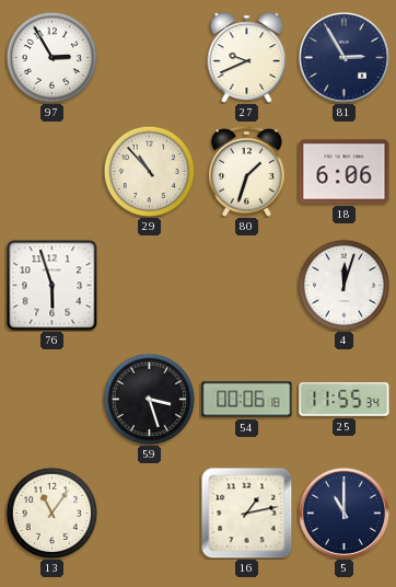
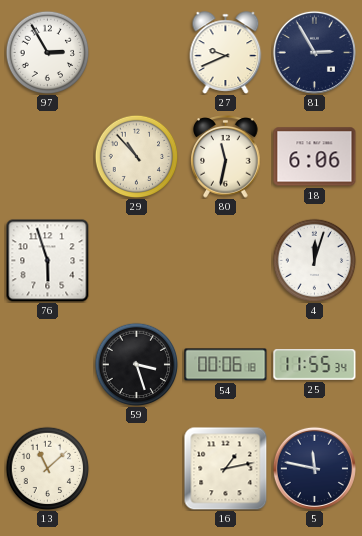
80: 1:33 -> 11:32 (226, 157)
13: 11:06 -> 11:08 (47, 468)
5: 11:00 -> 11:47 (314, 468)
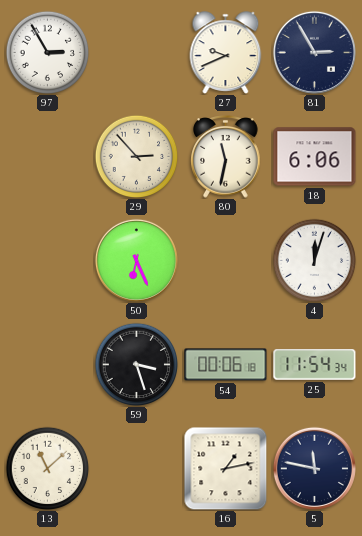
29: 10:53 -> 2:53 (136, 156)
76: 5:57 -> none (47, 260)
50: none -> 6:26 (136, 260)
25: 11:55 -> 11:54 (315, 365)
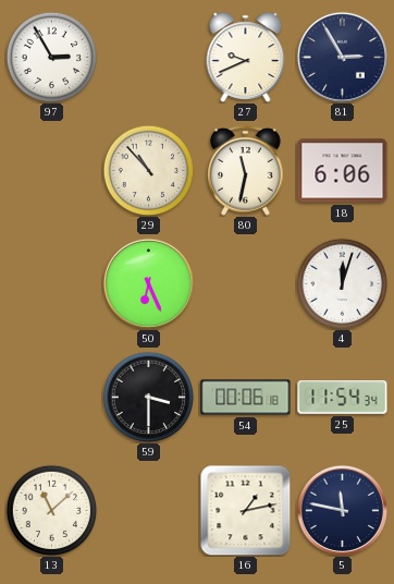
29: 2:53 -> 10:53 (148, 170)
59: 3:27 -> 3:30 (148, 397)
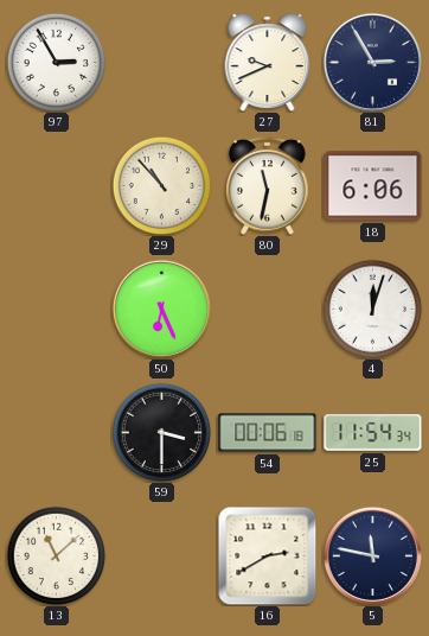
16: 1:13 -> 2:40 (267, 555)
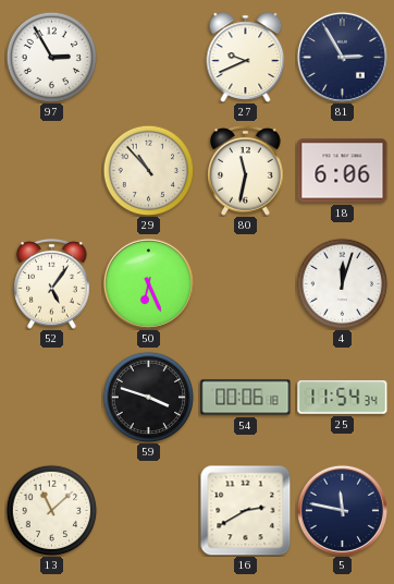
52: none -> 5:06 (52, 284)
59: 3:30 -> 3:48 (148, 397)
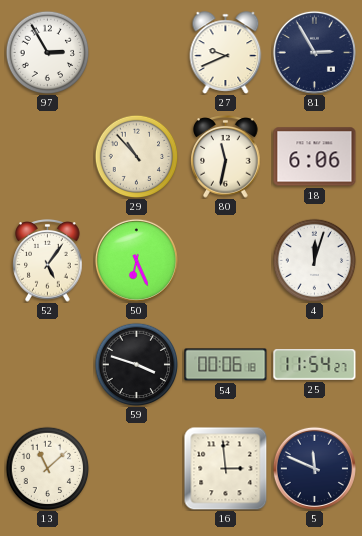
25: 11:54:34 -> 11:54:27 (315, 365)
16: 2:40 -> 2:59 (225, 468)
5: 11:47 -> 11:49 (314, 468)
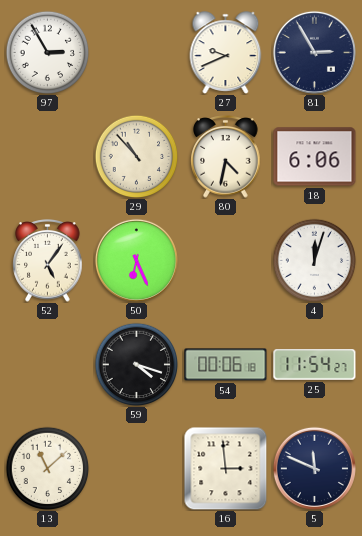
80: 11:32 -> 4:32 (226, 157)
59: 3:48 -> 4:18 (136, 364)
